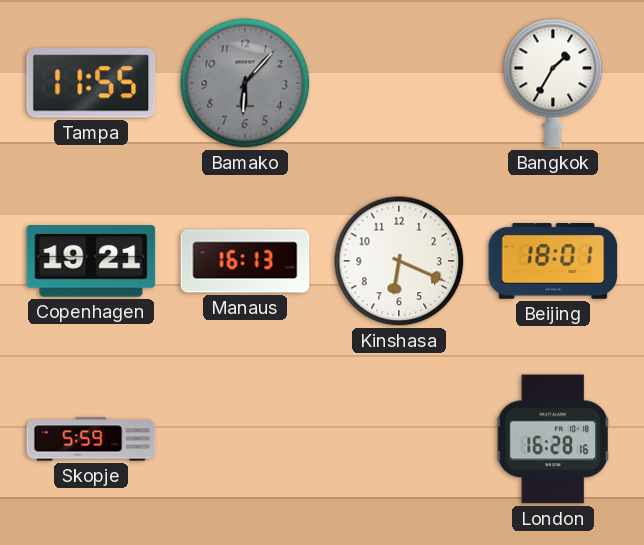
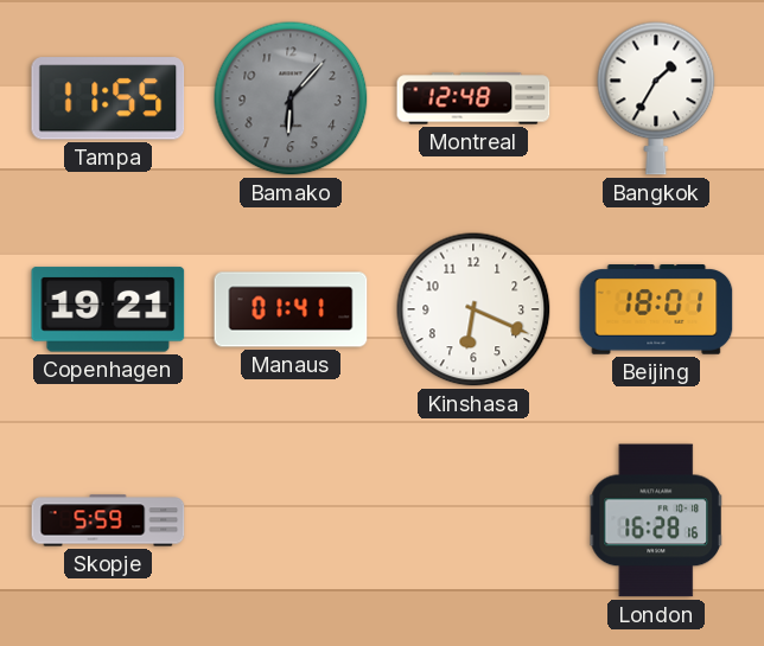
Montreal: none -> 12:48 (473, 98)
Manaus: 16:13 -> 01:41 (291, 309)
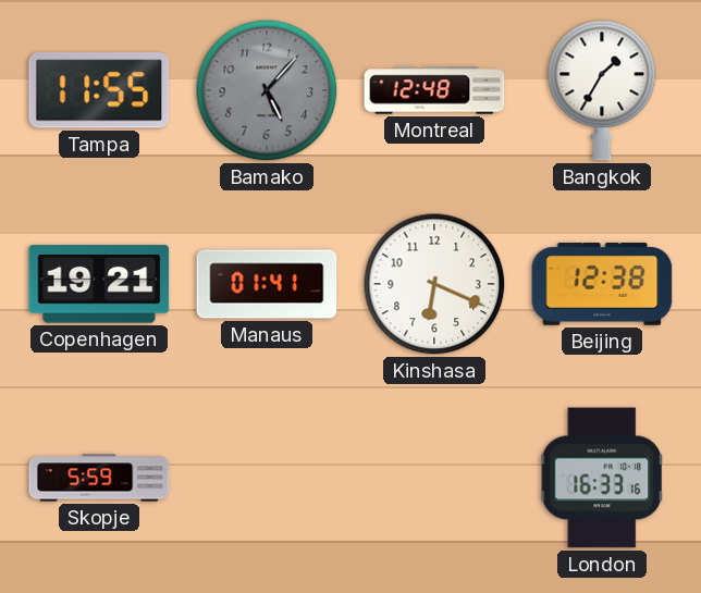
Bamako: 6:07 -> 5:07 (267, 90)
Beijing: 18:01 -> 12:38 (602, 284)
London: 16:28 -> 16:33 (602, 478)
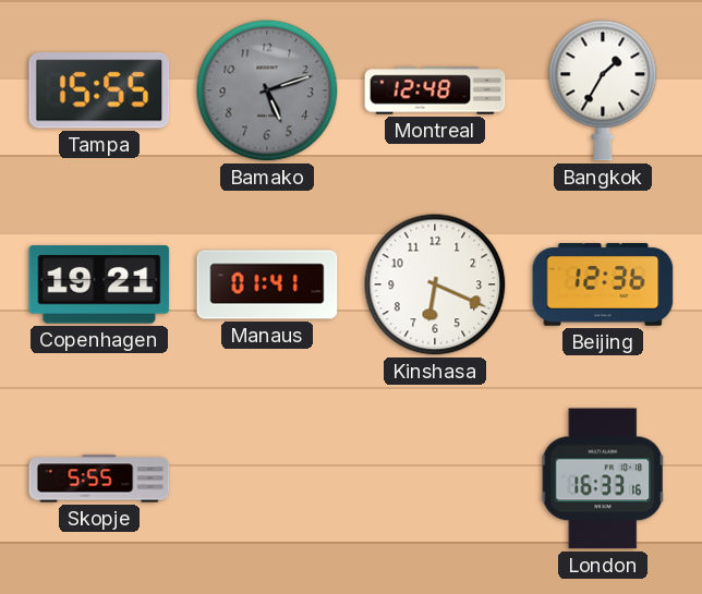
Tampa: 11:55 -> 15:55 (99, 90)
Bamako: 5:07 -> 5:12 (267, 90)
Beijing: 12:38 -> 12:36 (603, 284)
Skopje: 5:59 -> 5:55 (99, 478)
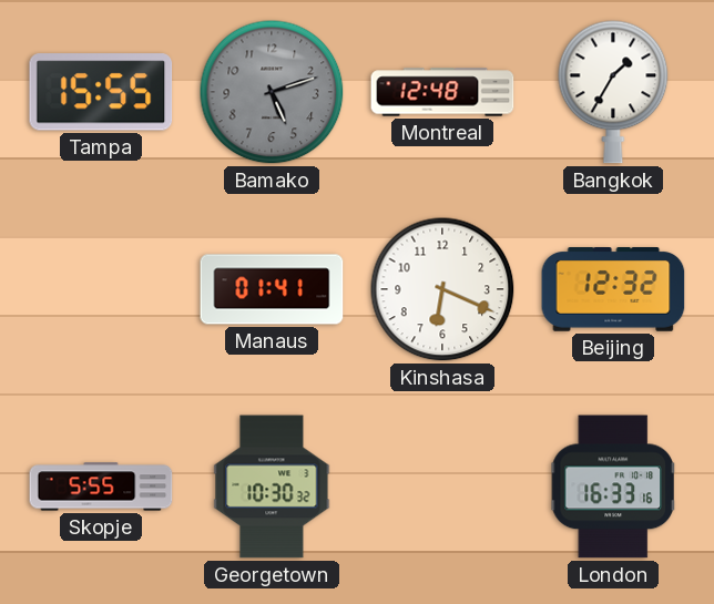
Copenhagen: 19:21 -> none (99, 284)
Beijing: 12:36 -> 12:32 (613, 289)
Georgetown: none -> 10:30 (272, 487)
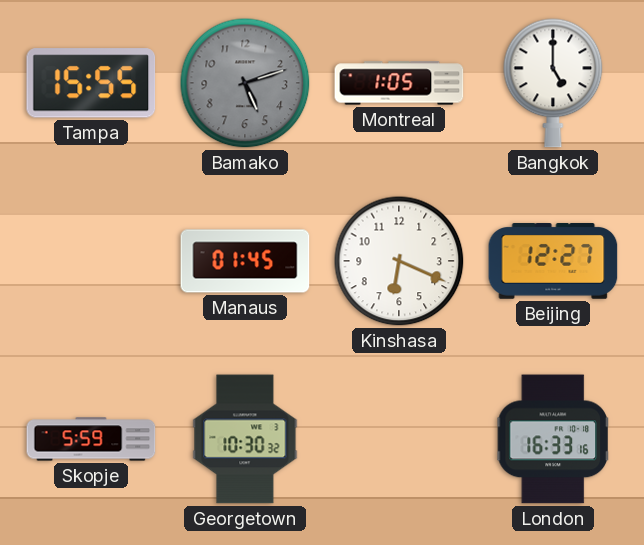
Montreal: 12:48 -> 1:05 (399, 83)
Bangkok: 1:35 -> 5:00 (553, 83)
Manaus: 01:41 -> 01:45 (245, 261)
Beijing: 12:32 -> 12:27 (553, 261)
Skopje: 5:55 -> 5:59 (91, 439)
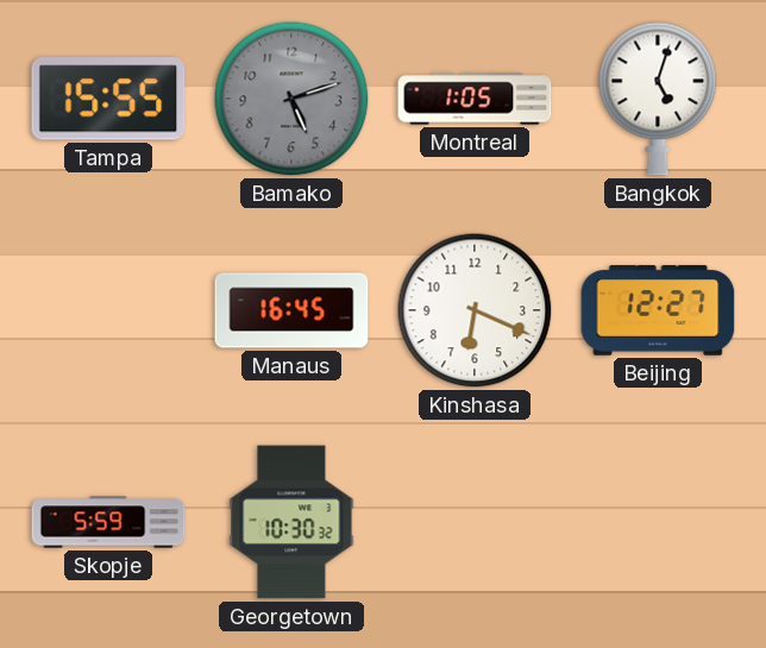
Bangkok: 5:00 -> 5:03 (658, 99)
Manaus: 01:45 -> 16:45 (291, 310)
London: 16:33 -> none (553, 439)
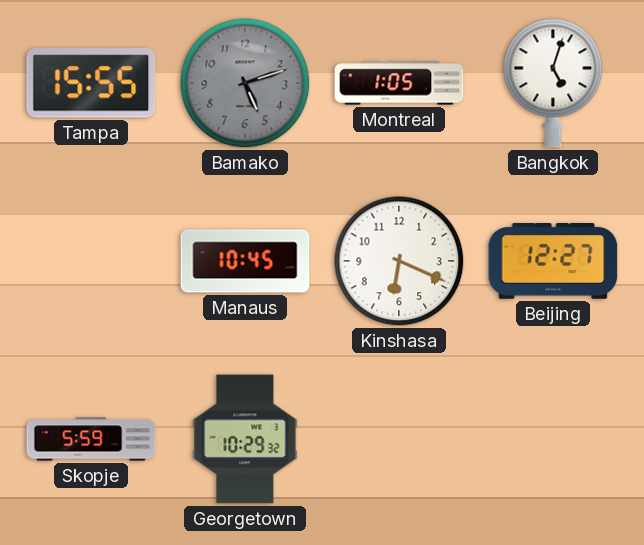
Manaus: 16:45 -> 10:45 (245, 261)
Georgetown: 10:30 -> 10:29 (245, 439)
